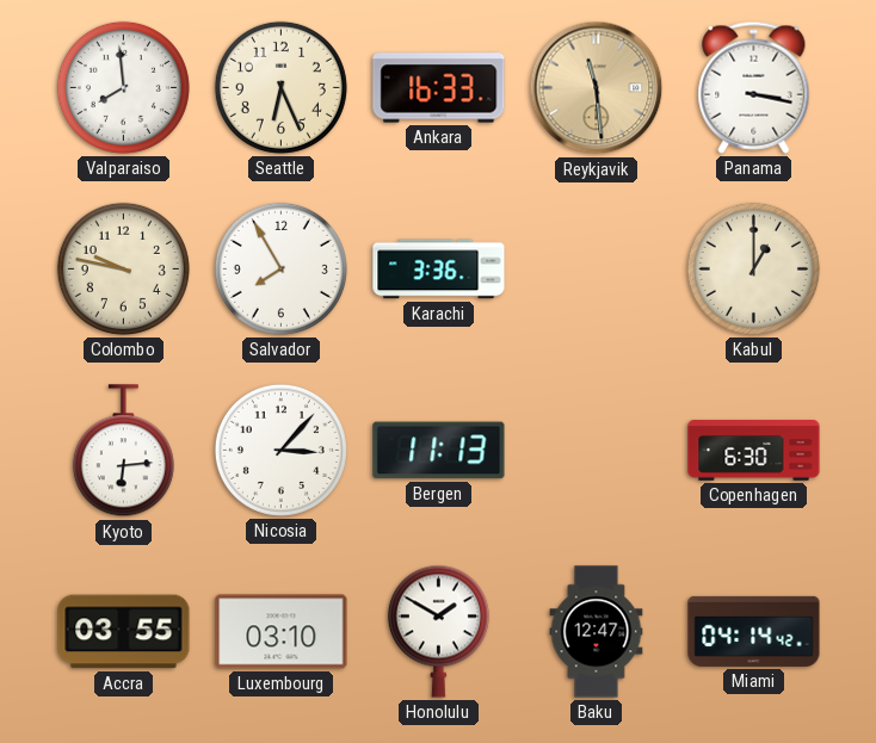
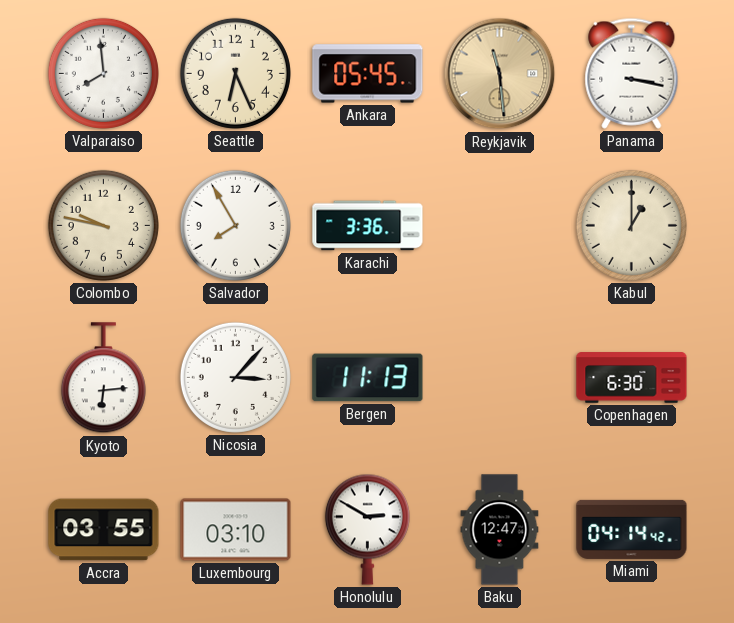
Ankara: 16:33 -> 05:45 (368, 74)
Honolulu: 1:50 -> 2:50 (367, 529)
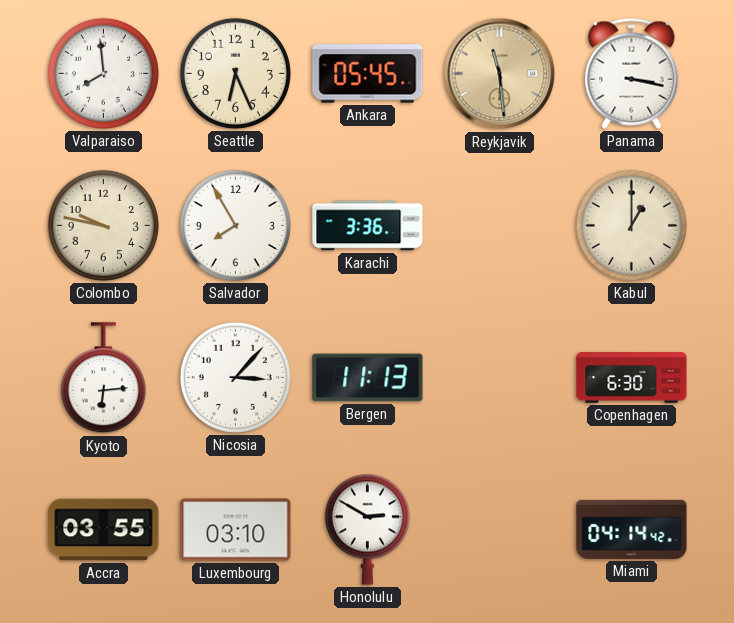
Baku: 12:47 -> none (500, 530)
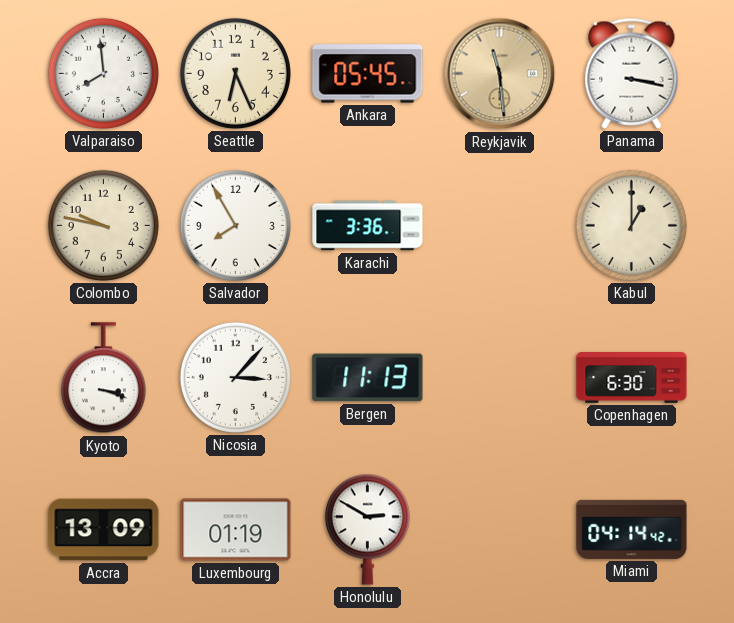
Kyoto: 6:14 -> 3:18 (103, 378)
Accra: 03:55 -> 13:09 (104, 530)
Luxembourg: 03:10 -> 01:19 (236, 530)
